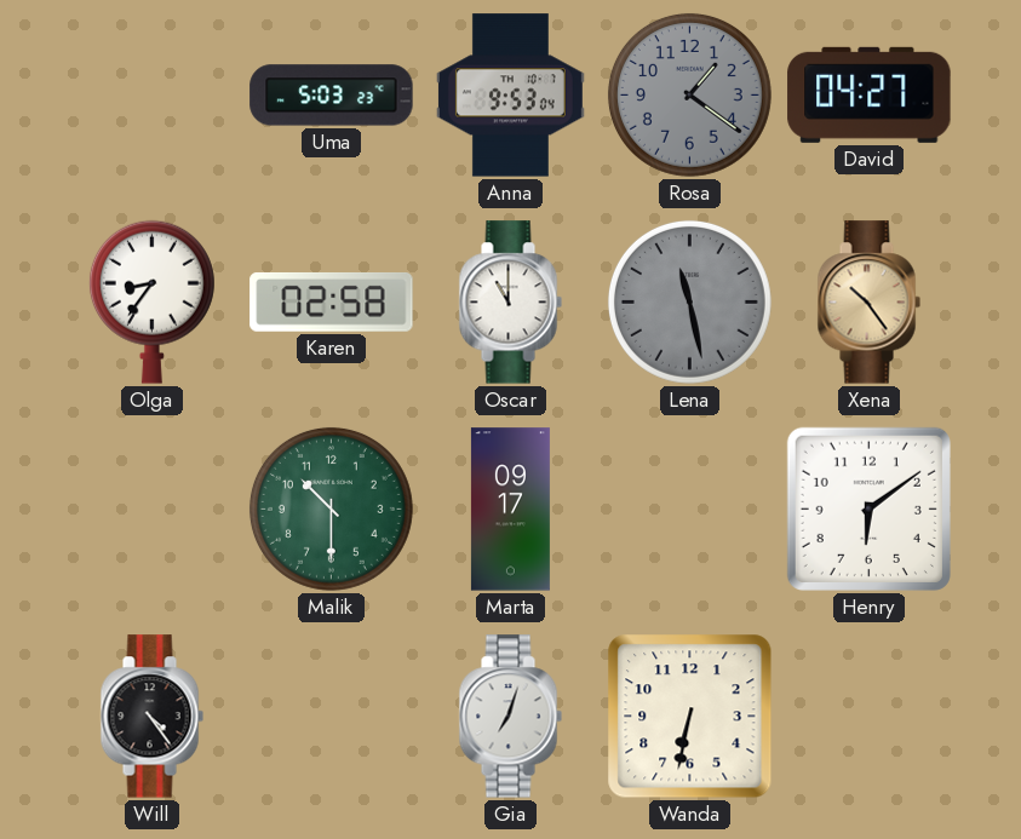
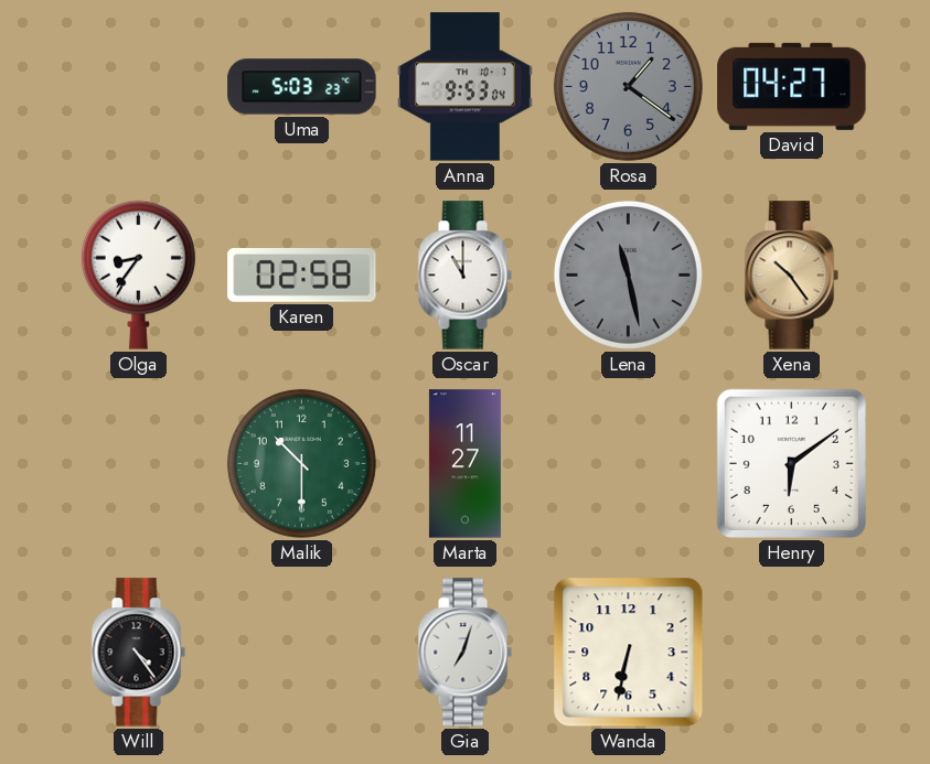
Marta: 09:17 -> 11:27 (464, 464)
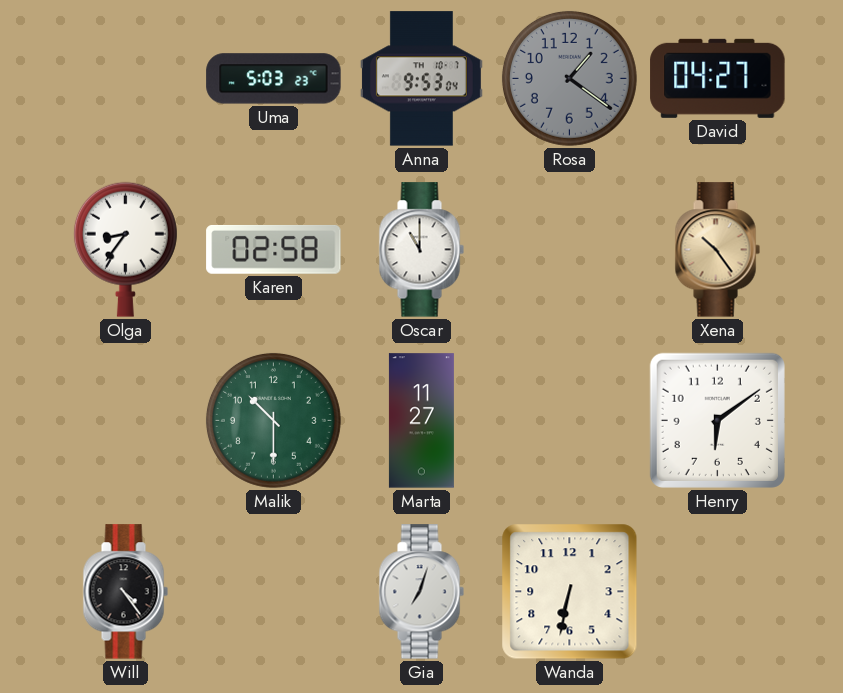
Lena: 11:28 -> none (628, 275)
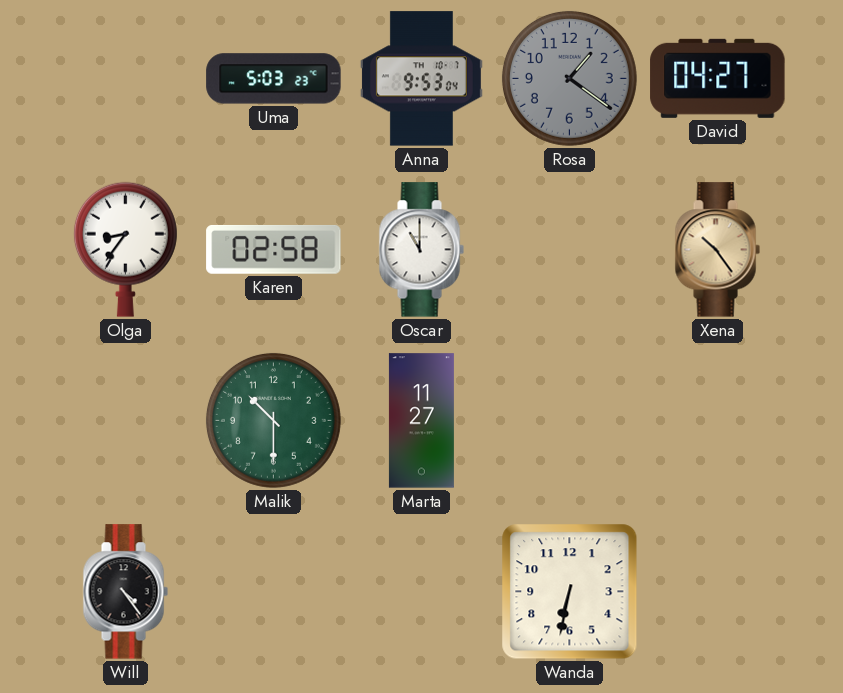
Henry: 6:09 -> none (717, 420)
Gia: 7:03 -> none (421, 592)
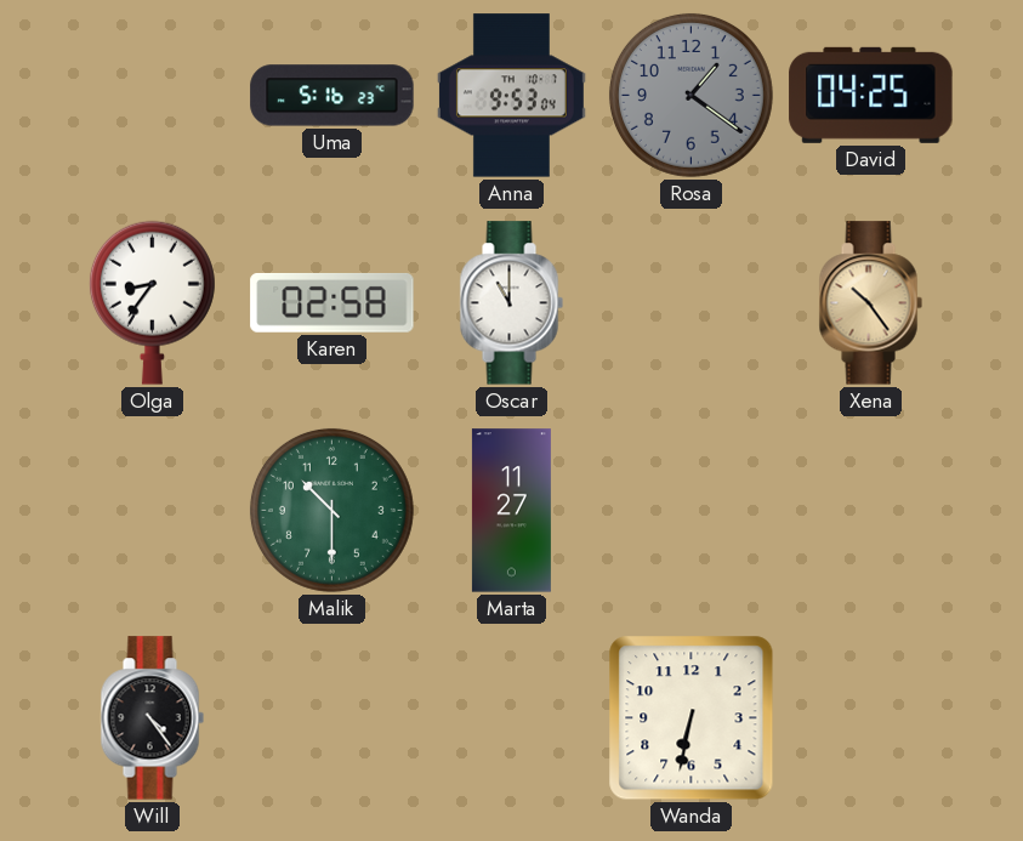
Uma: 5:03 -> 5:16 (333, 96)
David: 04:27 -> 04:25 (871, 95)
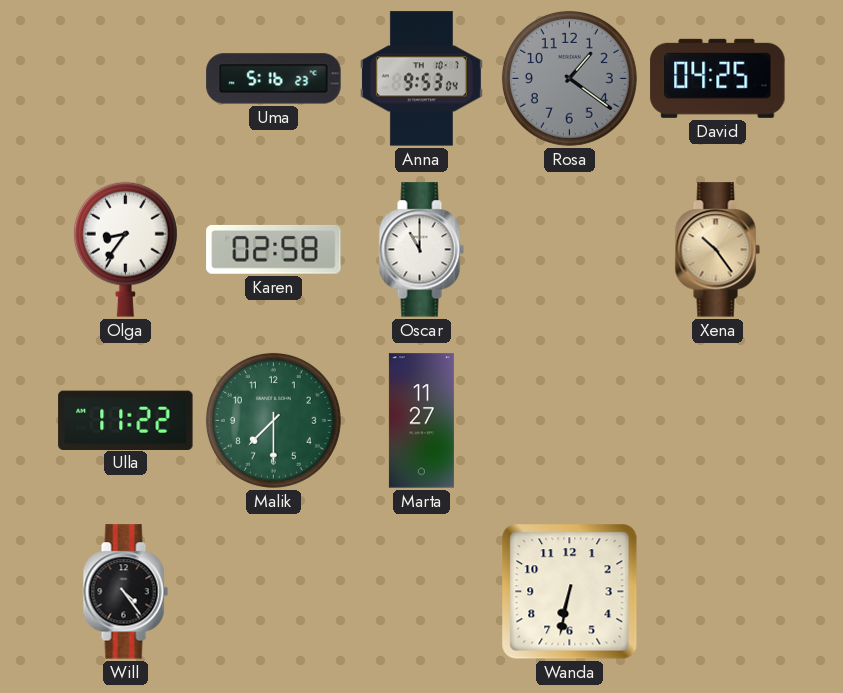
Ulla: none -> 11:22 (126, 420)
Malik: 10:30 -> 7:30 (273, 420)
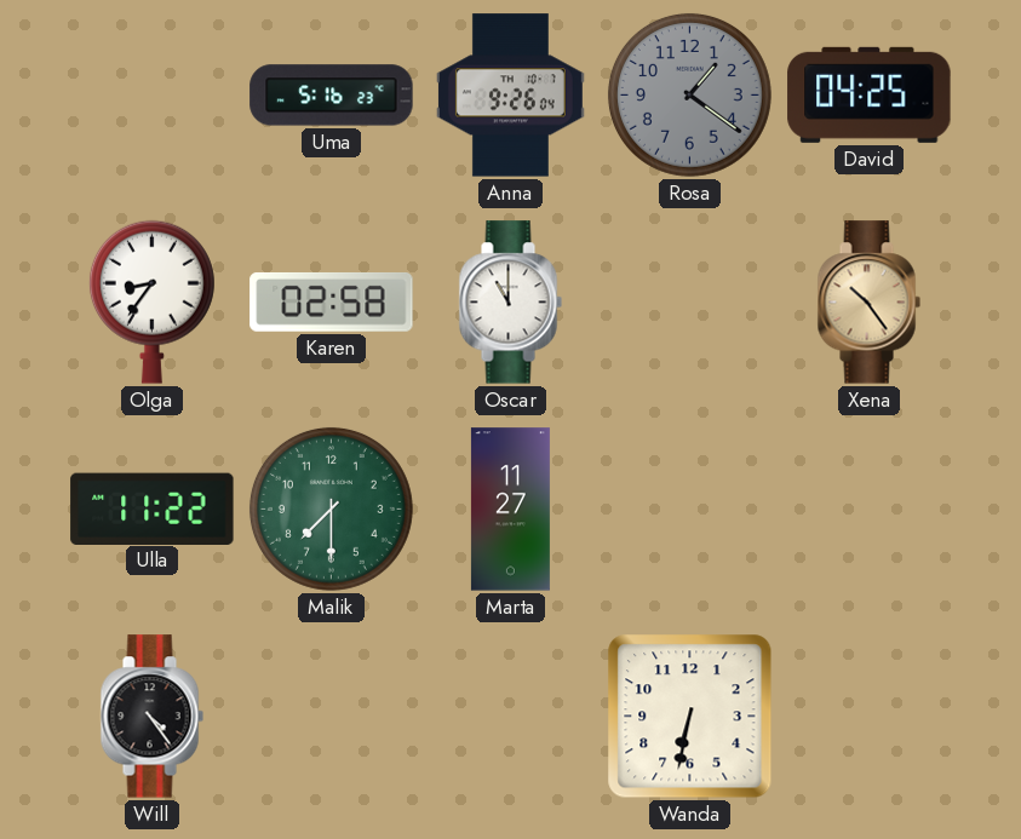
Anna: 9:53 -> 9:26 (510, 96)
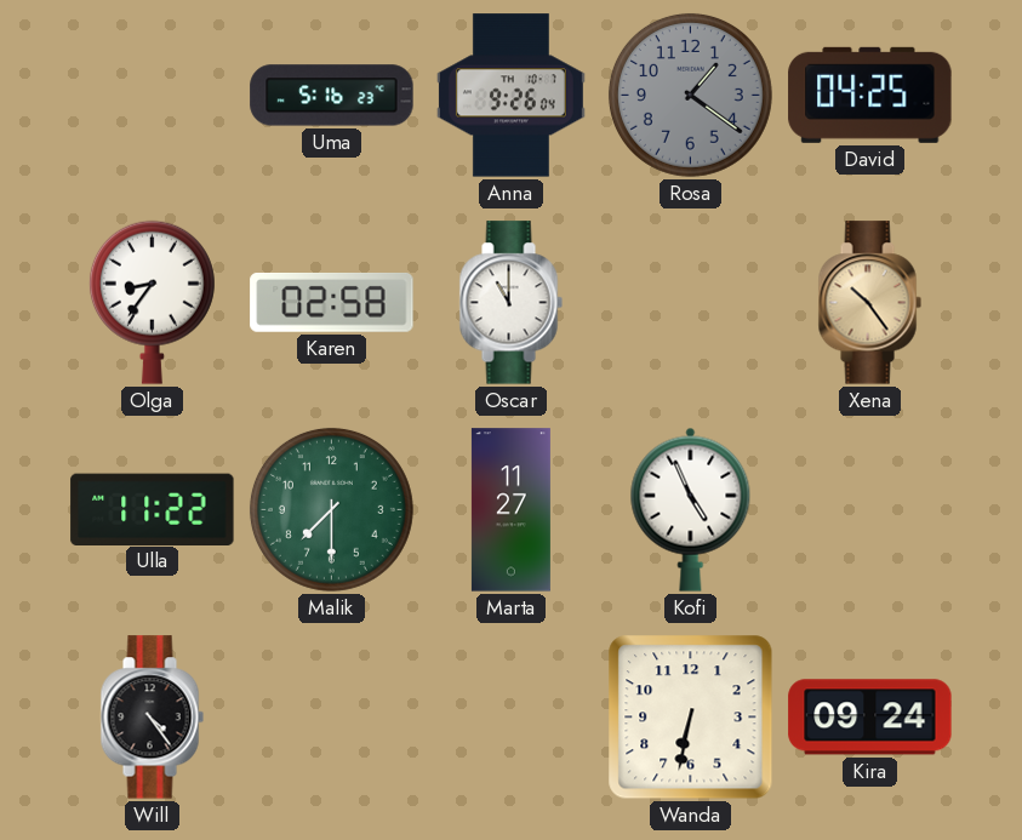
Kofi: none -> 4:56 (691, 509)
Kira: none -> 09:24 (870, 718)
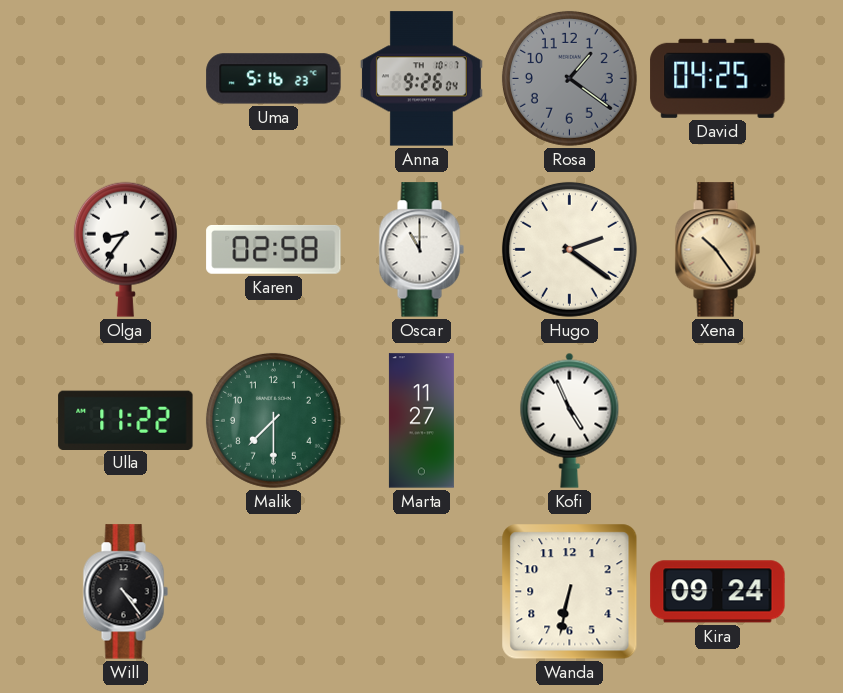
Hugo: none -> 2:21 (569, 249)
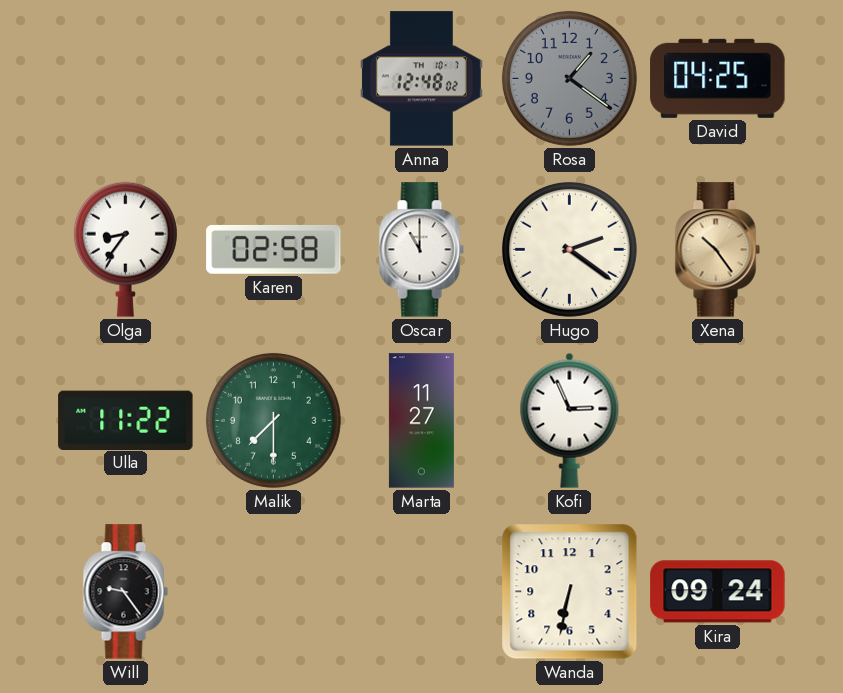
Uma: 5:16 -> none (274, 79)
Anna: 9:26 -> 12:48 (421, 79)
Kofi: 4:56 -> 2:56 (570, 420)
Will: 4:24 -> 9:24 (125, 592)
